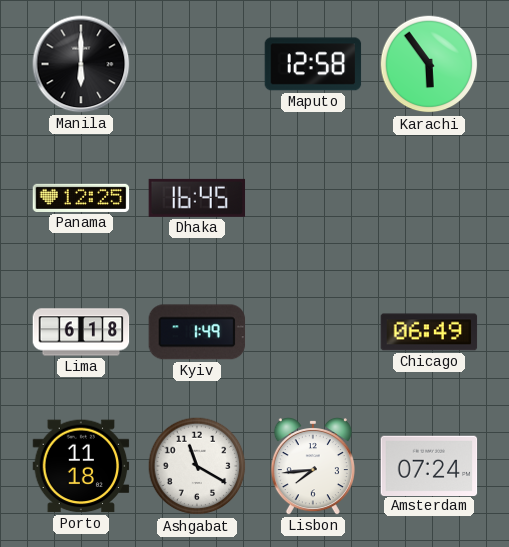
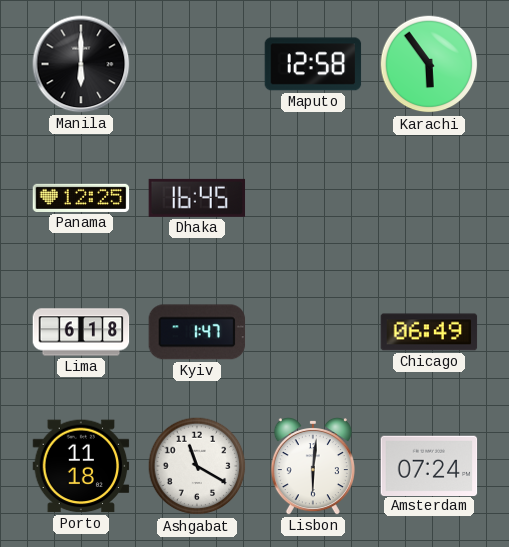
Kyiv: 1:49 -> 1:47 (197, 332)
Lisbon: 7:44 -> 6:01 (313, 466)
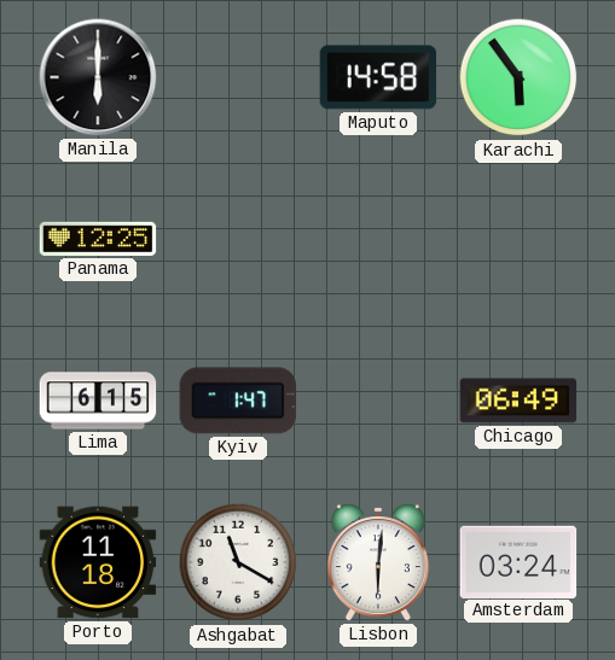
Maputo: 12:58 -> 14:58 (378, 77)
Dhaka: 16:45 -> none (197, 198)
Lima: 6:18 -> 6:15 (98, 401)
Amsterdam: 07:24 -> 03:24 (518, 561)
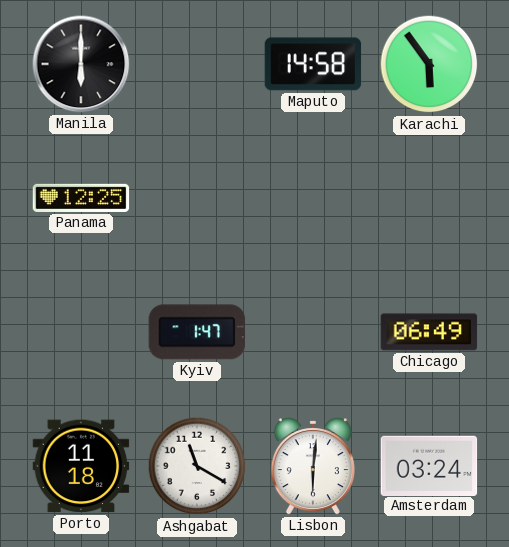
Lima: 6:15 -> none (98, 401)
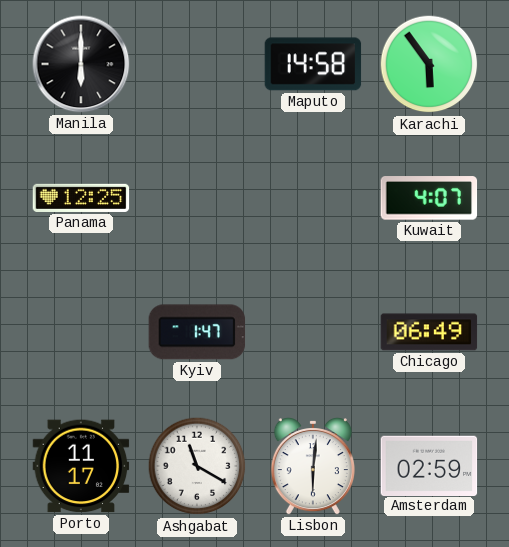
Kuwait: none -> 4:07 (429, 198)
Porto: 11:18 -> 11:17 (81, 466)
Amsterdam: 03:24 -> 02:59 (429, 465)
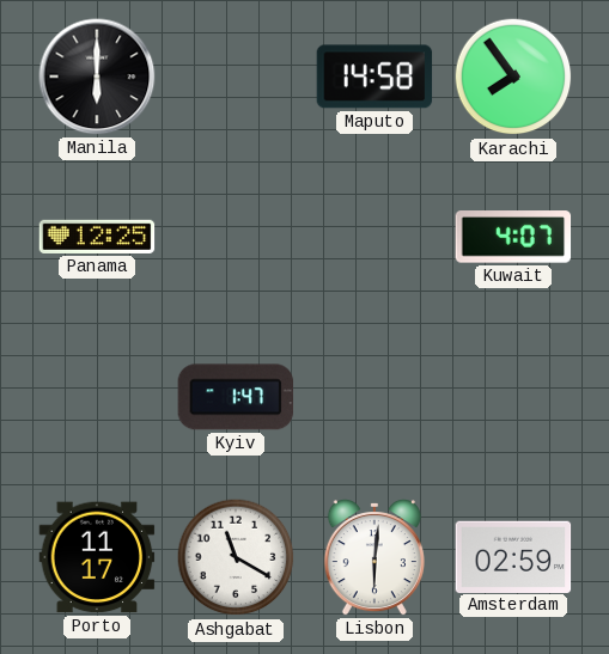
Karachi: 5:54 -> 7:54 (513, 77)
Chicago: 06:49 -> none (429, 332)
